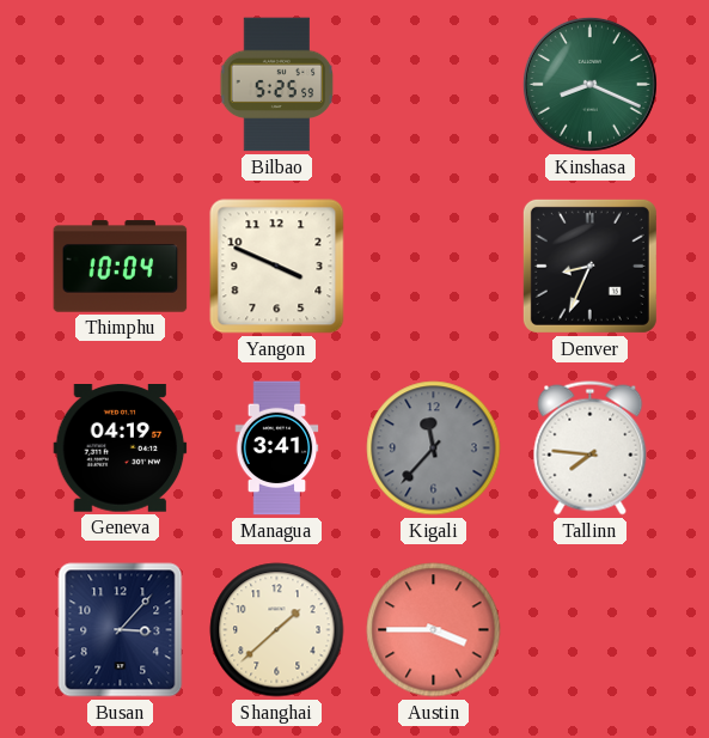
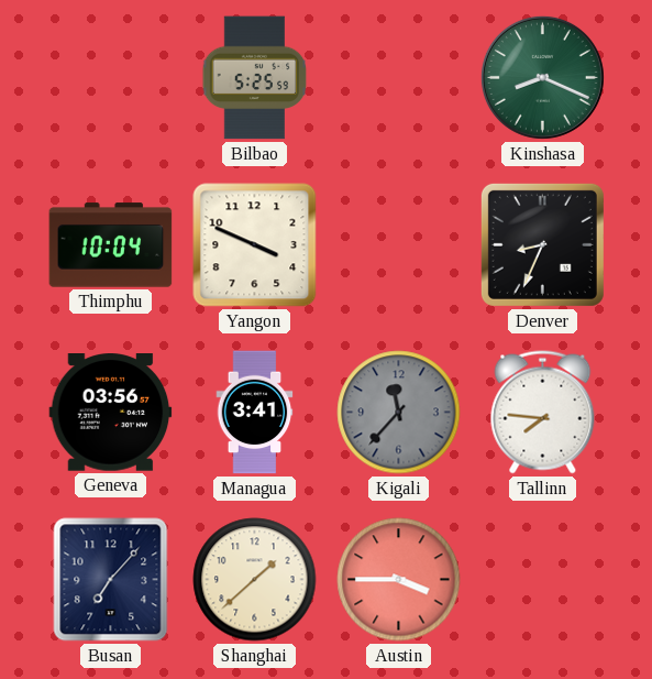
Geneva: 04:19 -> 03:56 (111, 413)
Busan: 3:07 -> 7:07 (111, 580)
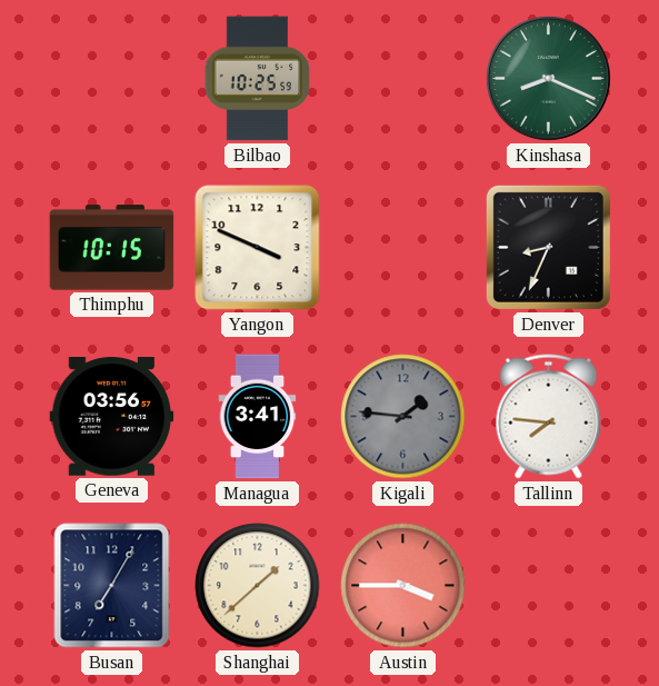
Bilbao: 5:25 -> 10:25 (258, 79)
Thimphu: 10:04 -> 10:15 (112, 248)
Kigali: 11:37 -> 1:46 (403, 417)
Busan: 7:07 -> 7:05 (112, 586)
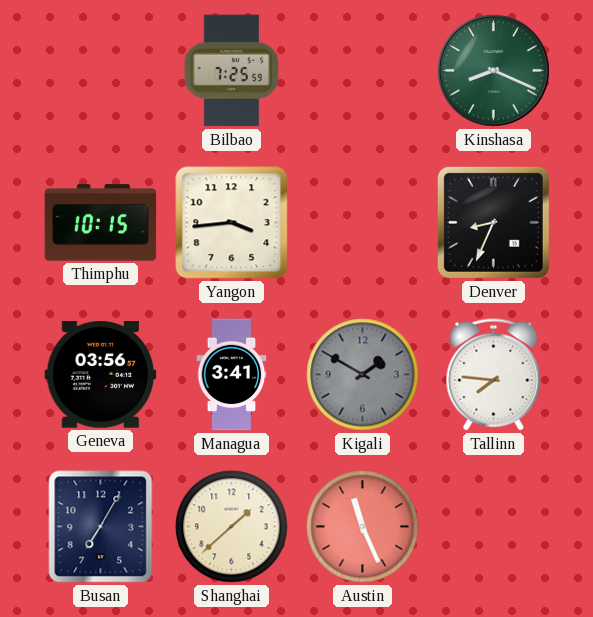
Bilbao: 10:25 -> 7:25 (232, 71)
Yangon: 3:49 -> 3:44 (232, 223)
Kigali: 1:46 -> 1:50 (363, 375)
Austin: 3:45 -> 11:26 (363, 527)
